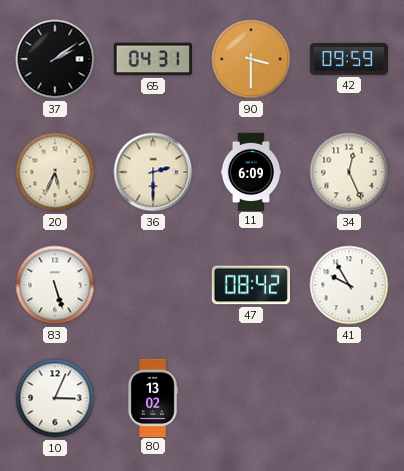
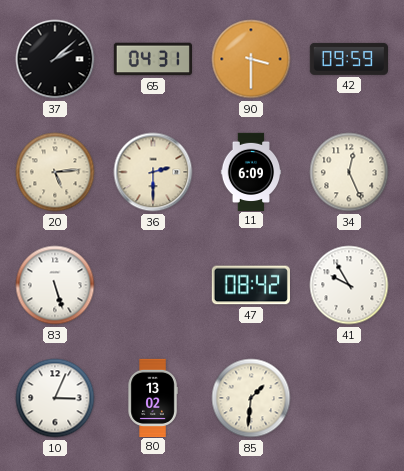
37: 2:09 -> 2:08 (55, 59)
20: 5:34 -> 5:14 (55, 172)
85: none -> 1:31 (251, 398)
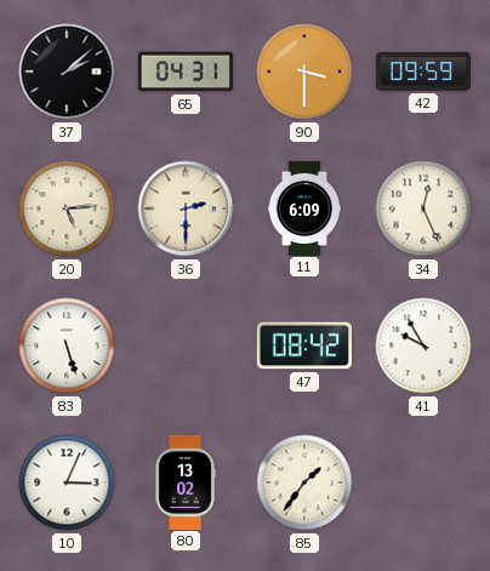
85: 1:31 -> 1:36 (304, 483)
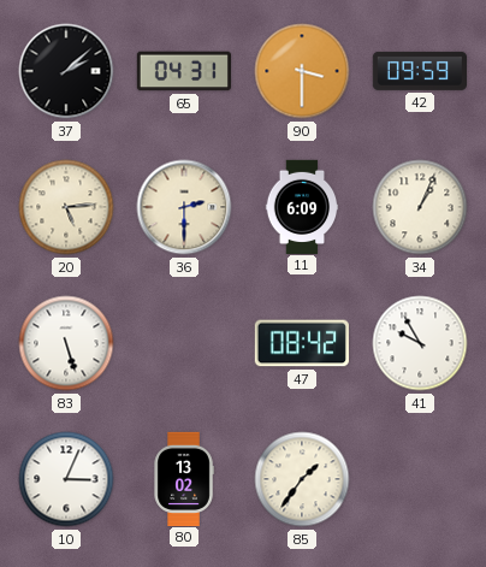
34: 12:26 -> 1:04 (420, 207)
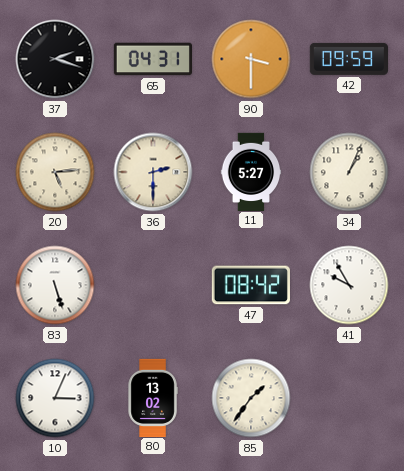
37: 2:08 -> 2:18 (55, 59)
11: 6:09 -> 5:27 (251, 171)
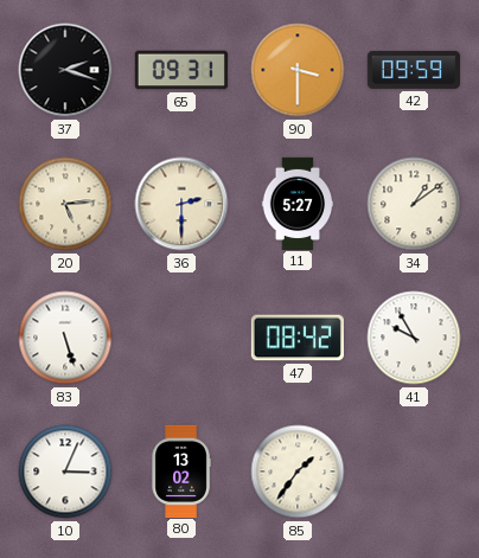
65: 04:31 -> 09:31 (180, 70)
34: 1:04 -> 1:09 (414, 204)
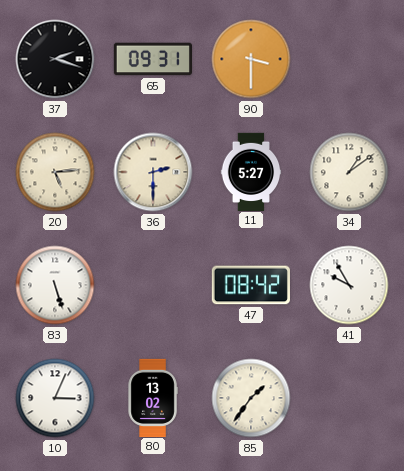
42: 09:59 -> none (413, 70)
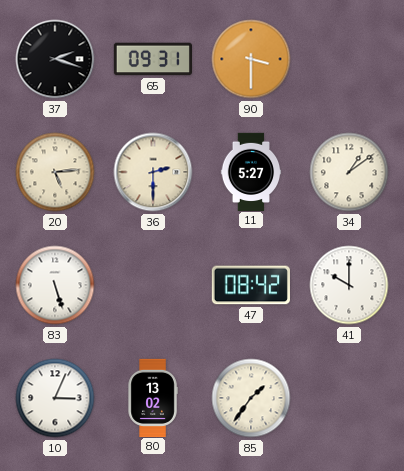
41: 9:55 -> 10:00 (349, 285)
